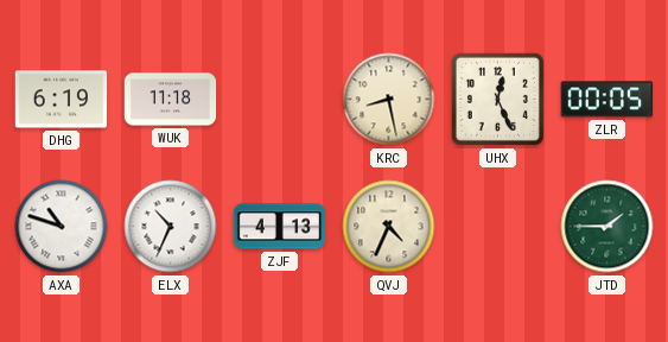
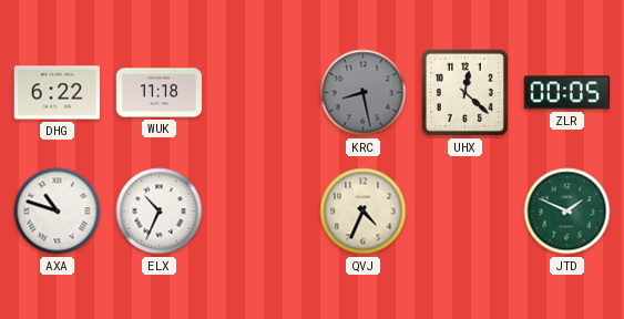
DHG: 6:19 -> 6:22 (58, 93)
KRC dial: cream -> grey (364, 93)
UHX: 12:26 -> 12:22 (464, 92)
ZJF: 4:13 -> none (280, 227)
JTD: 1:45 -> 1:49 (567, 212)
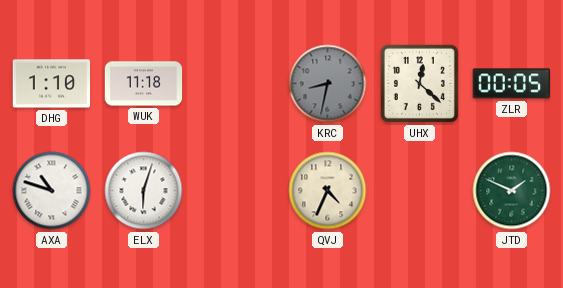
DHG: 6:22 -> 1:10 (52, 84)
KRC: 8:28 -> 8:32 (328, 84)
ELX: 10:34 -> 6:03 (144, 191)
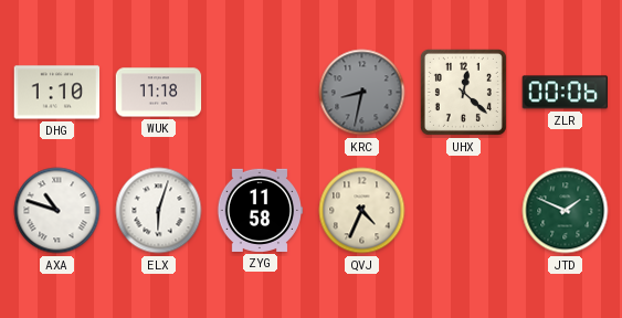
ZLR: 00:05 -> 00:06 (565, 93)
ZYG: none -> 11:58 (260, 210)
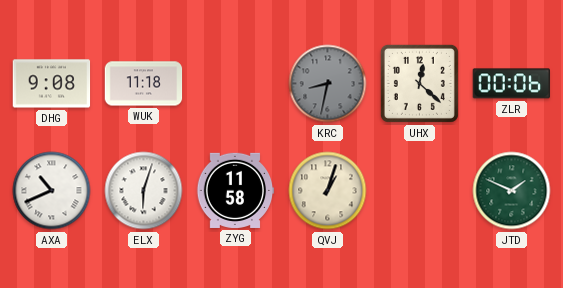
DHG: 1:10 -> 9:08 (52, 84)
AXA: 10:48 -> 10:41 (52, 191)
QVJ: 4:34 -> 1:03 (328, 191)
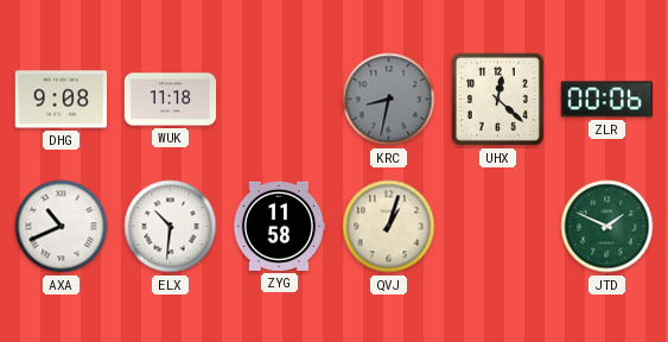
ELX: 6:03 -> 10:31 (171, 227)
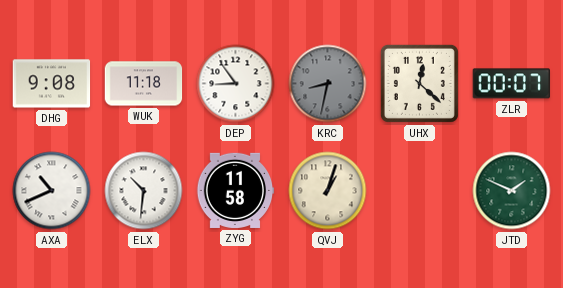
DEP: none -> 8:54 (236, 84)
ZLR: 00:06 -> 00:07 (511, 84)
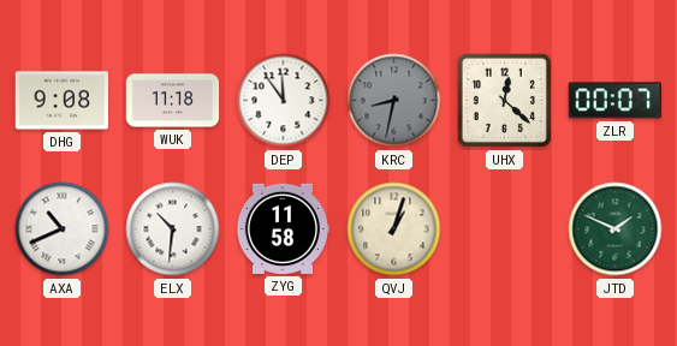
DEP: 8:54 -> 11:54 (284, 101)
